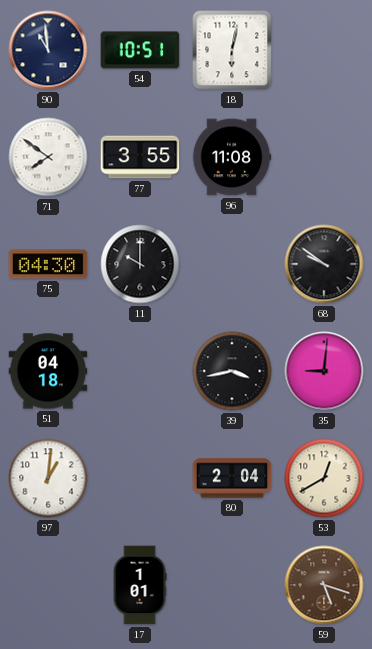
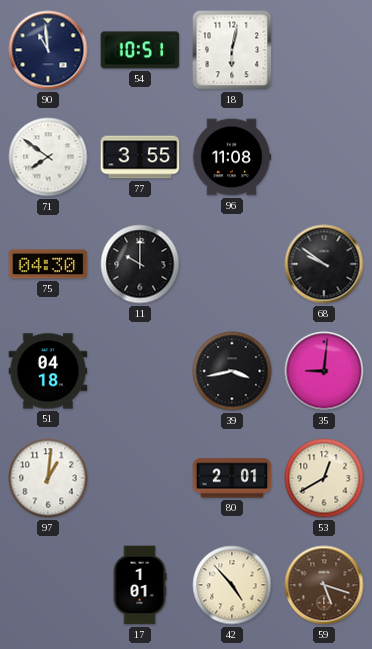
80: 2:04 -> 2:01 (232, 478)
42: none -> 4:53 (232, 585)
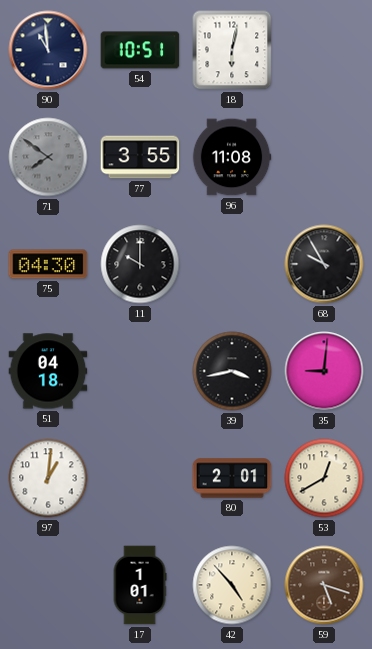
71 dial: white -> grey (48, 157)
68: 9:51 -> 9:55 (324, 264)
